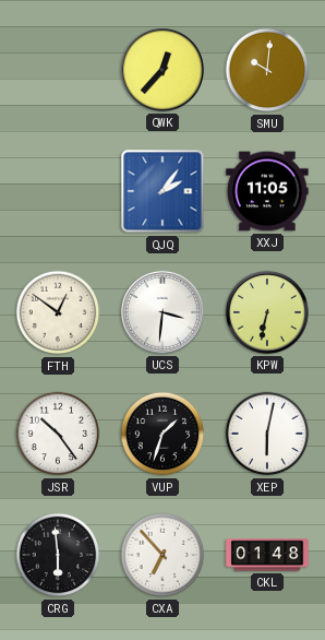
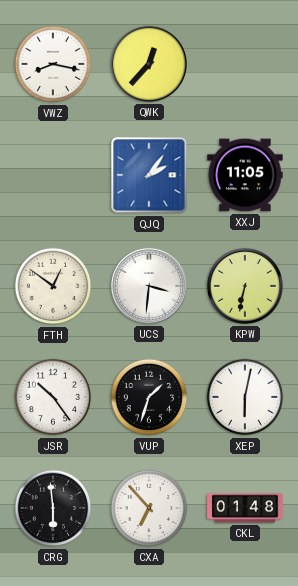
VWZ: none -> 8:17 (53, 64)
SMU: 10:01 -> none (267, 70)
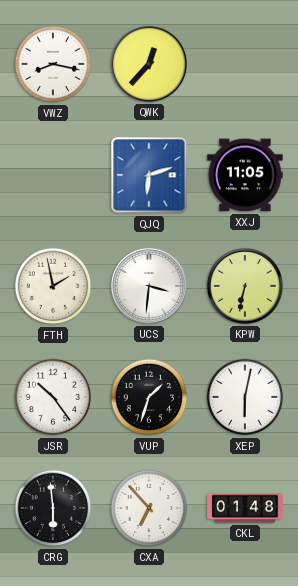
QJQ: 2:06 -> 6:12 (149, 175)
FTH: 12:51 -> 1:58 (53, 286)
